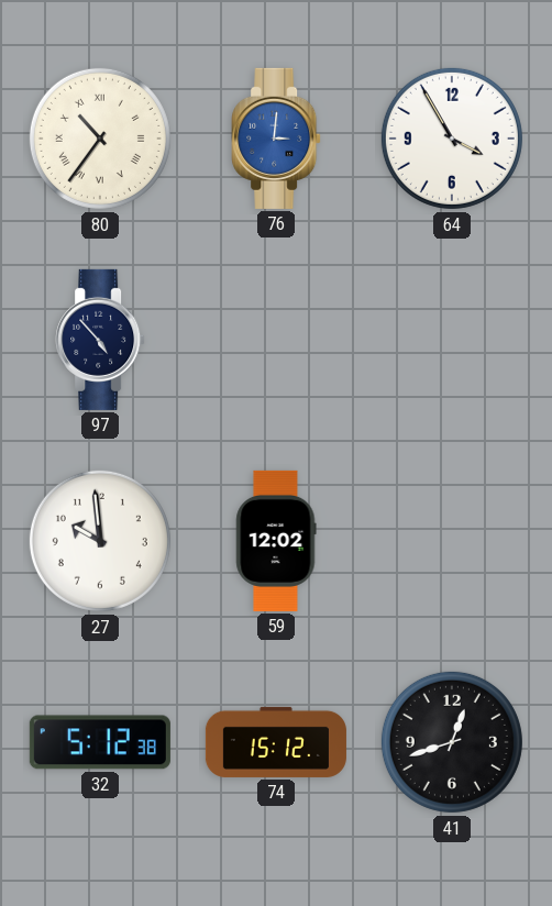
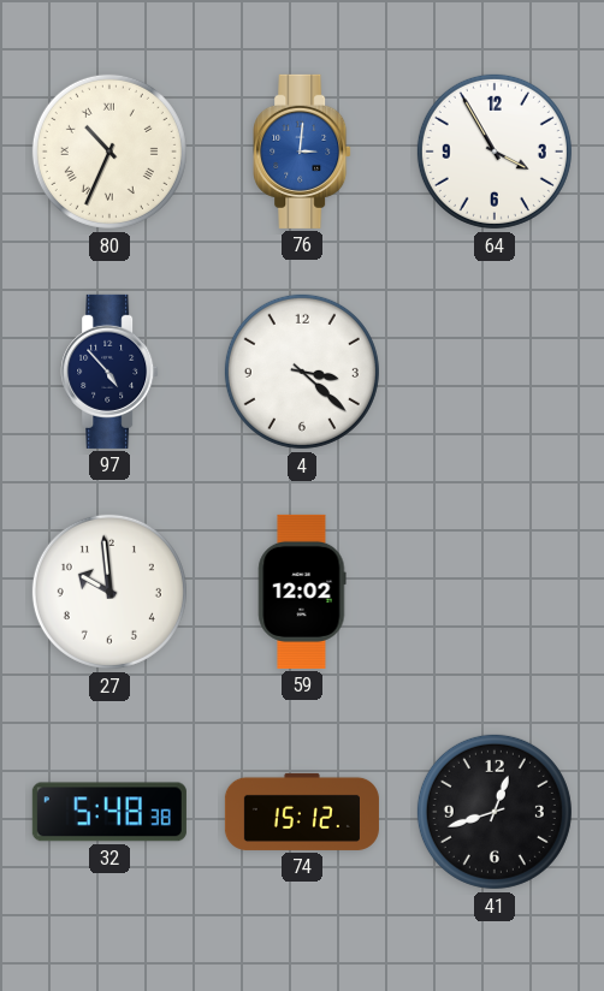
80: 10:36 -> 10:34 (109, 152)
4: none -> 3:22 (302, 372)
32: 5:12 -> 5:48 (109, 812)
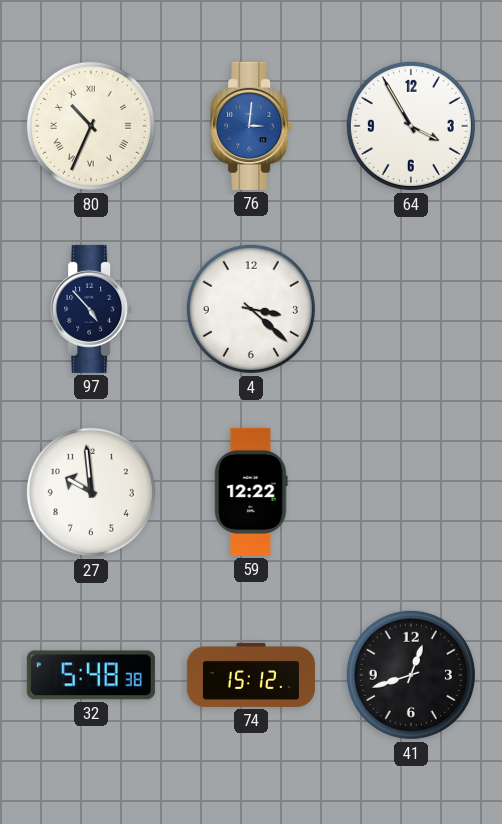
59: 12:02 -> 12:22 (251, 492)
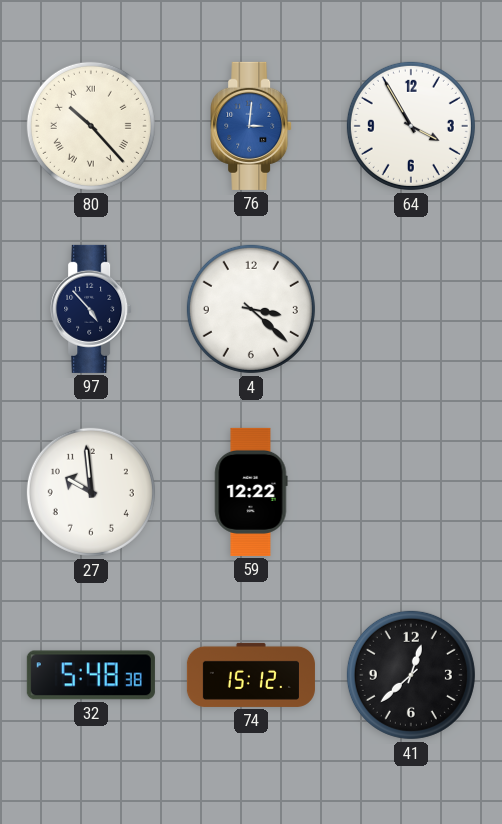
80: 10:34 -> 10:23 (91, 126)
41: 12:42 -> 12:38 (411, 675)
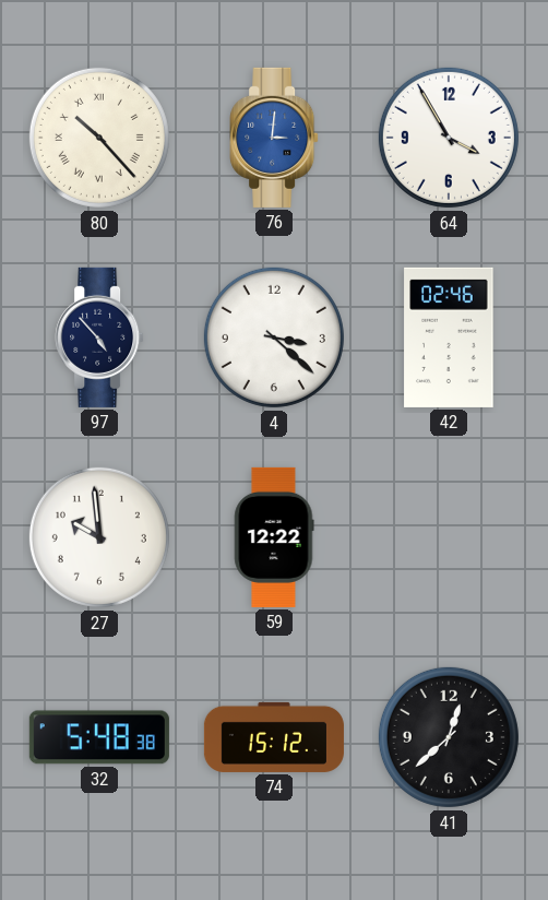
42: none -> 02:46 (449, 337)
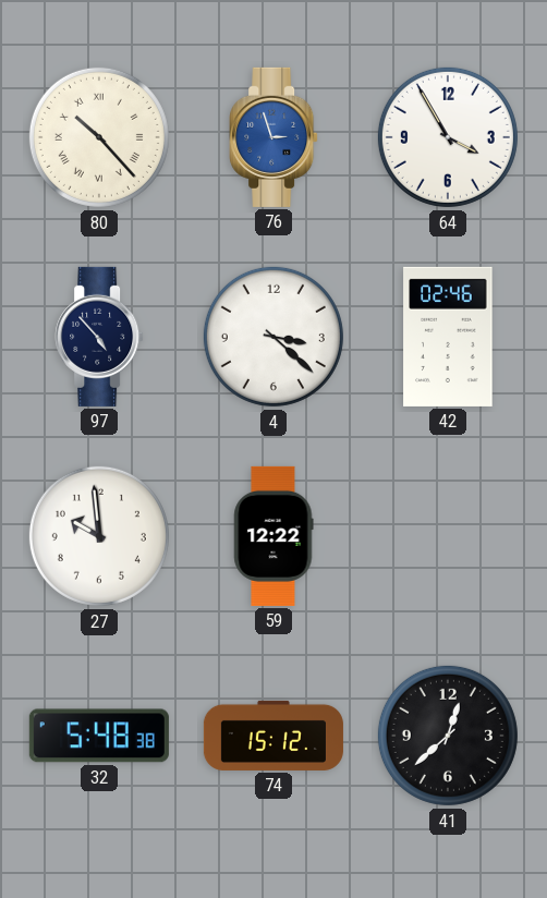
76: 3:01 -> 2:57 (273, 137)
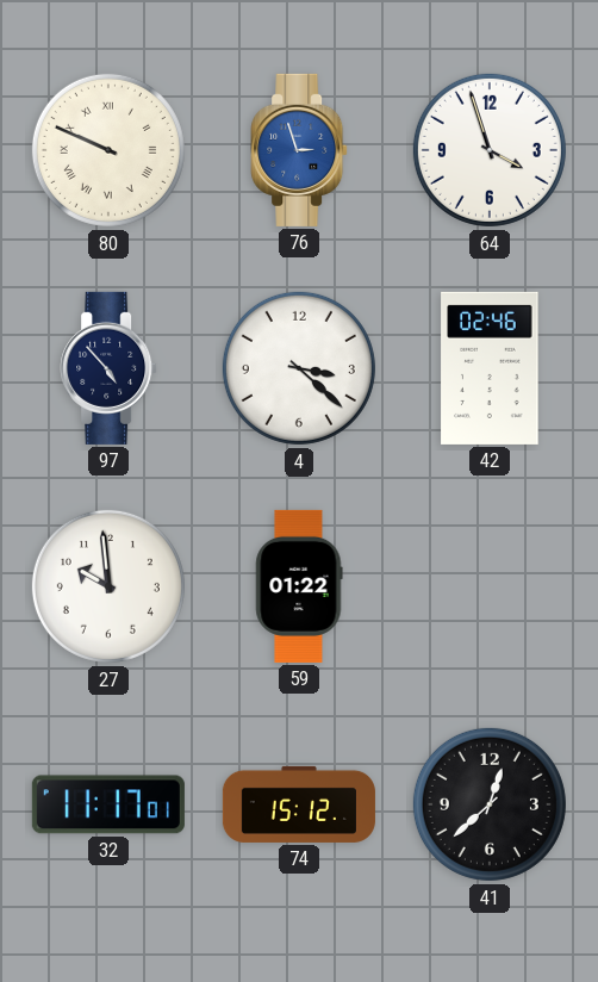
80: 10:23 -> 9:49 (108, 150)
64: 3:55 -> 3:57 (490, 150)
59: 12:22 -> 01:22 (299, 586)
32: 5:48 -> 11:17 (108, 804)
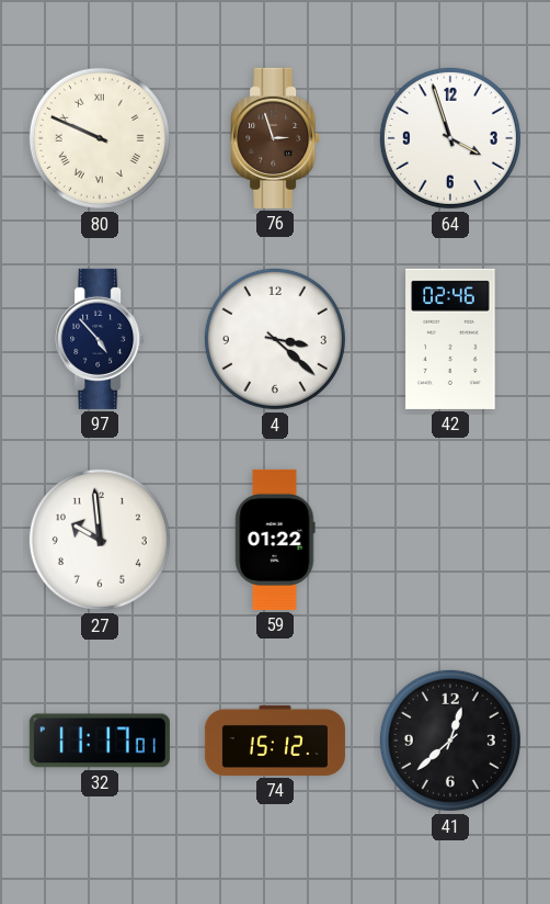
76 dial: blue -> brown (275, 138)
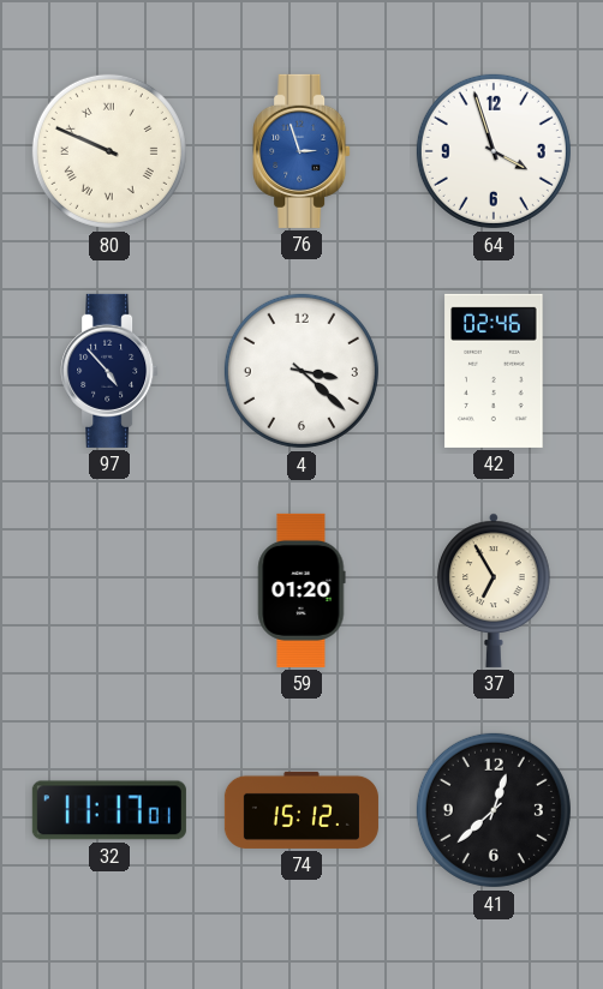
76 dial: brown -> blue (301, 151)
27: 9:59 -> none (100, 540)
59: 01:22 -> 01:20 (301, 591)
37: none -> 6:55 (494, 591)
